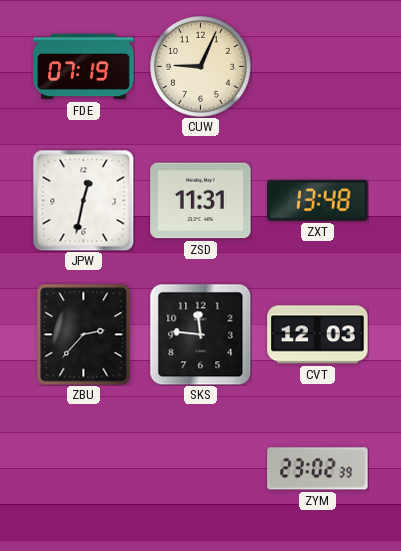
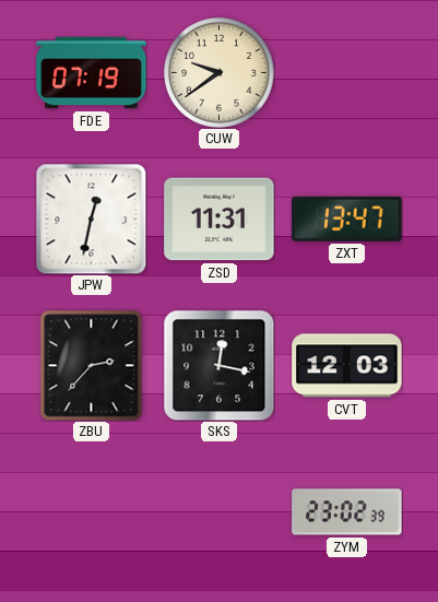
CUW: 9:04 -> 9:39 (220, 73)
ZXT: 13:48 -> 13:47 (347, 219)
SKS: 11:46 -> 12:17 (218, 365)
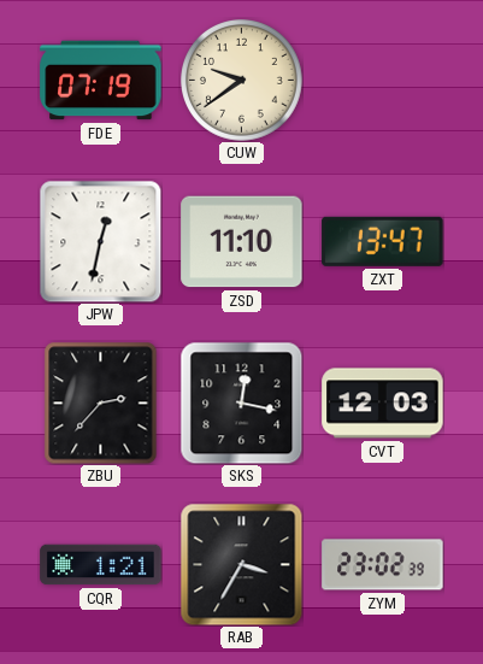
ZSD: 11:31 -> 11:10 (242, 242)
CQR: none -> 1:21 (101, 565)
RAB: none -> 3:35 (241, 564)
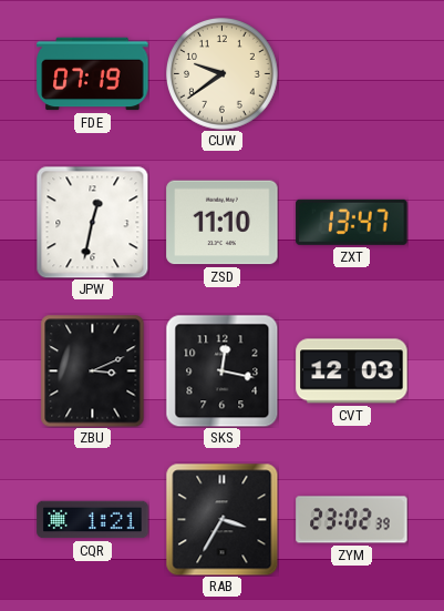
ZBU: 2:37 -> 3:11 (93, 370)
